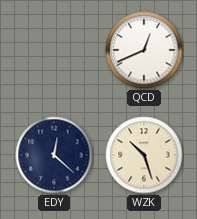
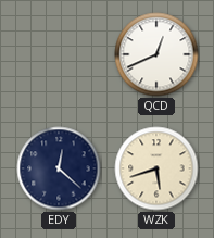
WZK: 10:27 -> 5:42 (156, 168)
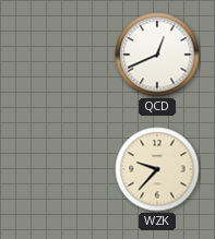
EDY: 12:22 -> none (59, 168)
WZK: 5:42 -> 9:37 (157, 169)
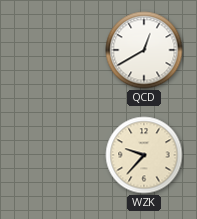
QCD: 12:41 -> 12:40 (144, 50)
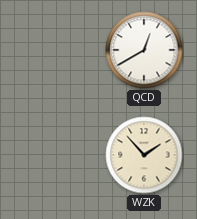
WZK: 9:37 -> 1:53 (144, 155)
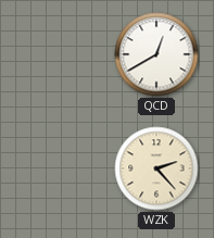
WZK: 1:53 -> 2:23 (156, 168)
